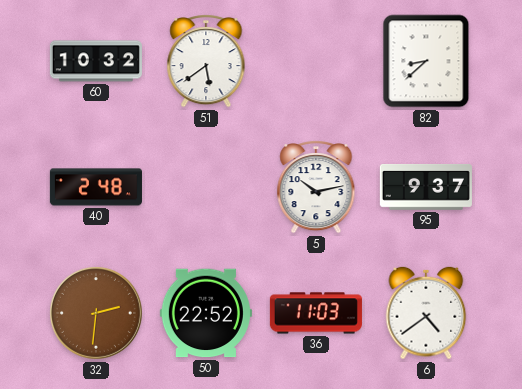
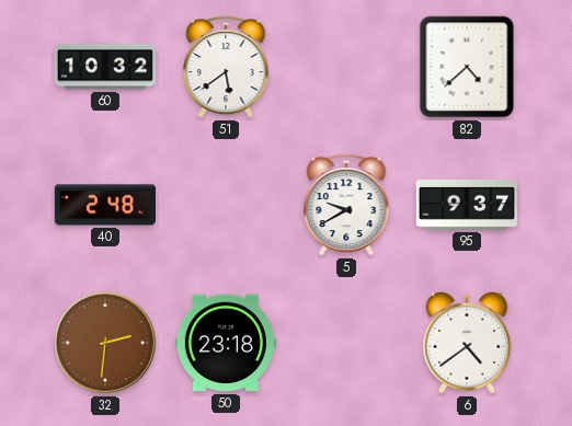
82: 8:38 -> 4:38 (467, 67)
5: 10:13 -> 9:40 (346, 205)
50: 22:52 -> 23:18 (226, 343)
36: 11:03 -> none (316, 313)
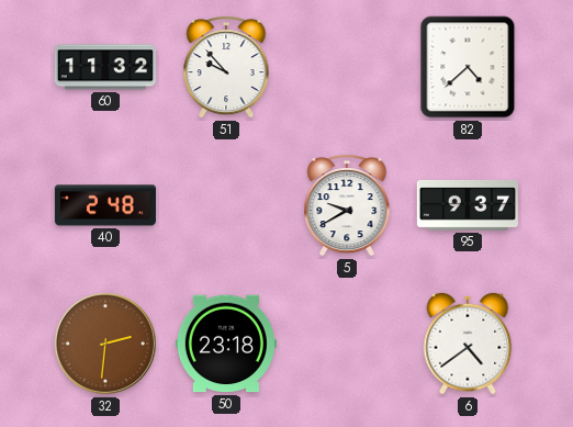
60: 10:32 -> 11:32 (105, 67)
51: 5:39 -> 9:53 (226, 67)
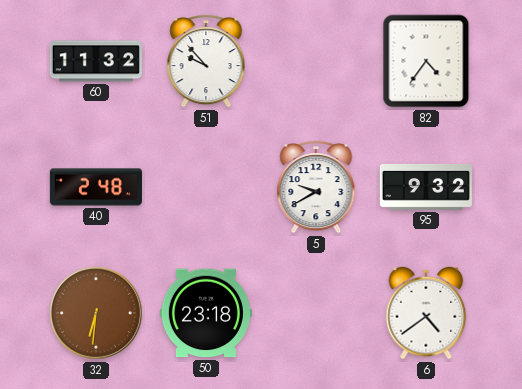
82: 4:38 -> 4:36 (426, 61)
95: 9:37 -> 9:32 (426, 187)
32: 2:31 -> 6:31 (96, 313)
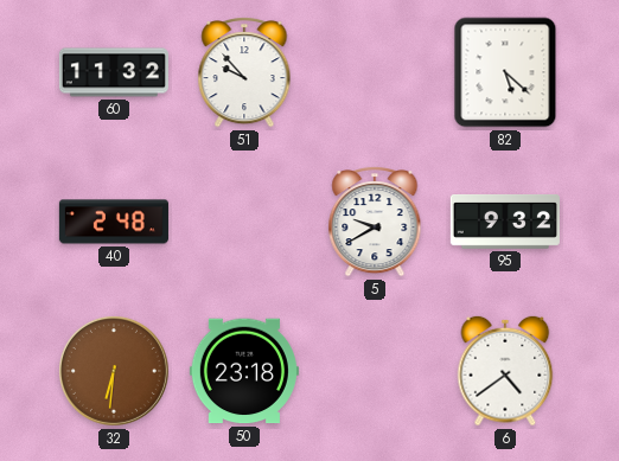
82: 4:36 -> 5:22 (505, 72)
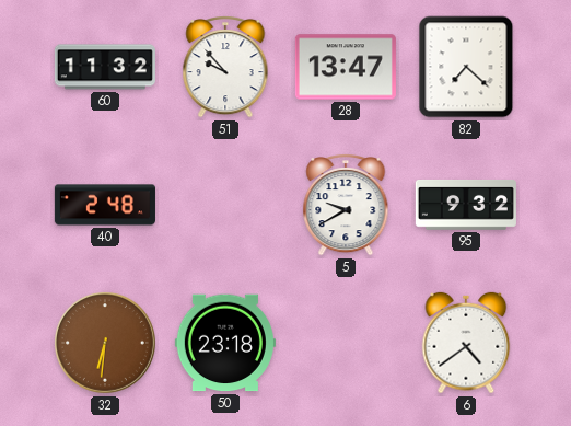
28: none -> 13:47 (346, 67)
82: 5:22 -> 7:22 (466, 67)
